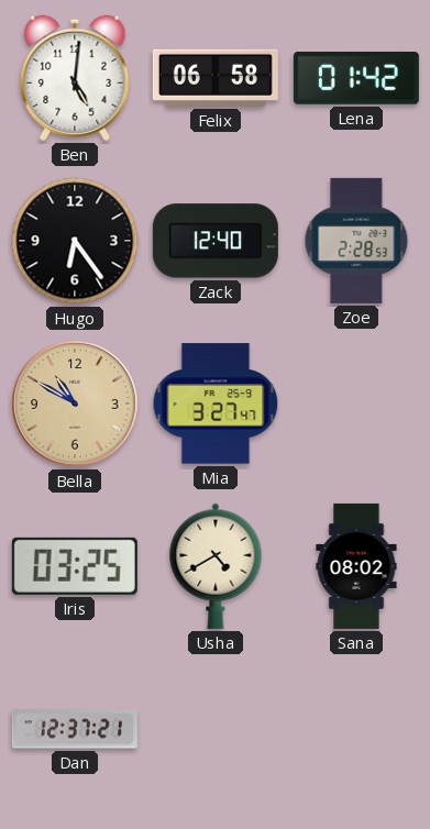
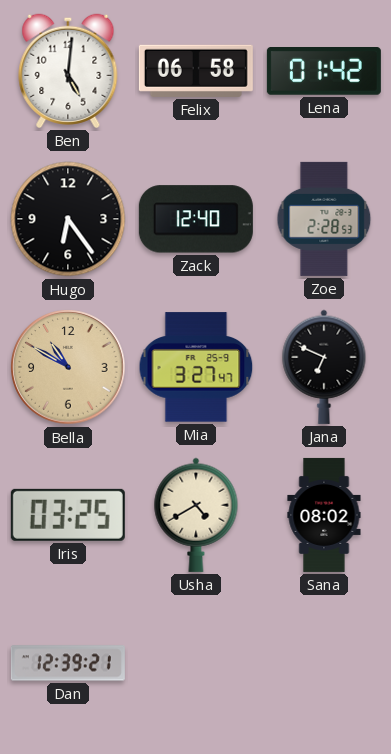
Jana: none -> 6:49 (324, 367)
Dan: 12:37 -> 12:39 (68, 663)
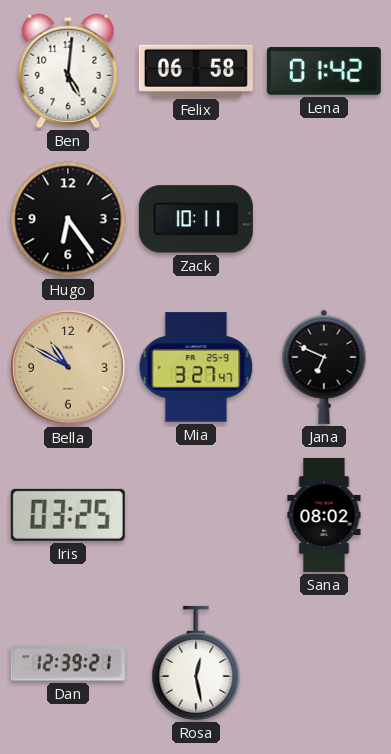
Zack: 12:40 -> 10:11 (196, 219)
Zoe: 2:28 -> none (324, 219)
Usha: 4:40 -> none (196, 515)
Rosa: none -> 12:28 (196, 663)
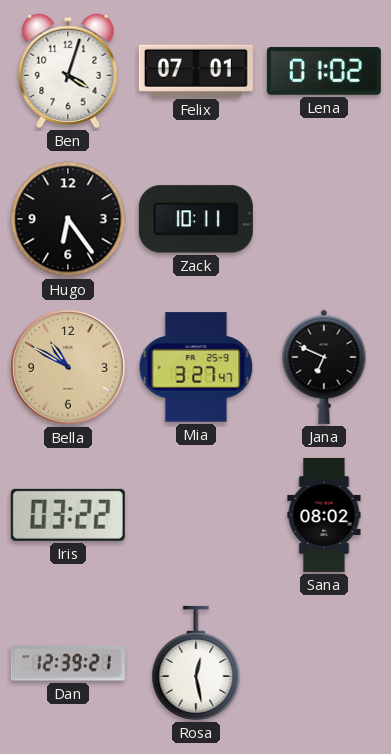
Ben: 5:01 -> 4:03 (68, 71)
Felix: 06:58 -> 07:01 (196, 71)
Lena: 01:42 -> 01:02 (324, 72)
Iris: 03:25 -> 03:22 (68, 515)
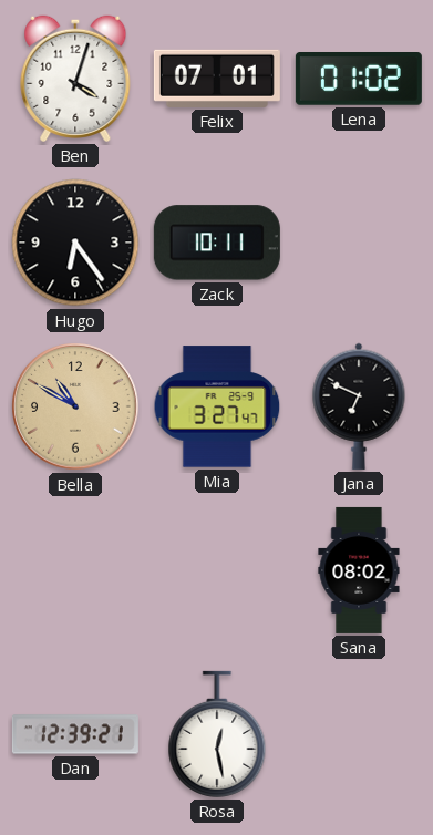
Iris: 03:22 -> none (68, 515)
